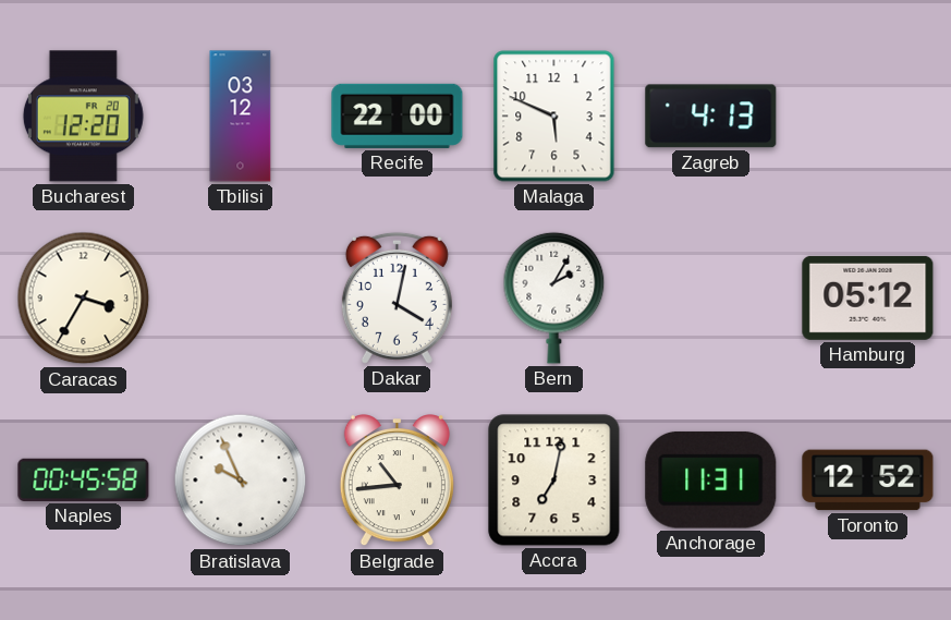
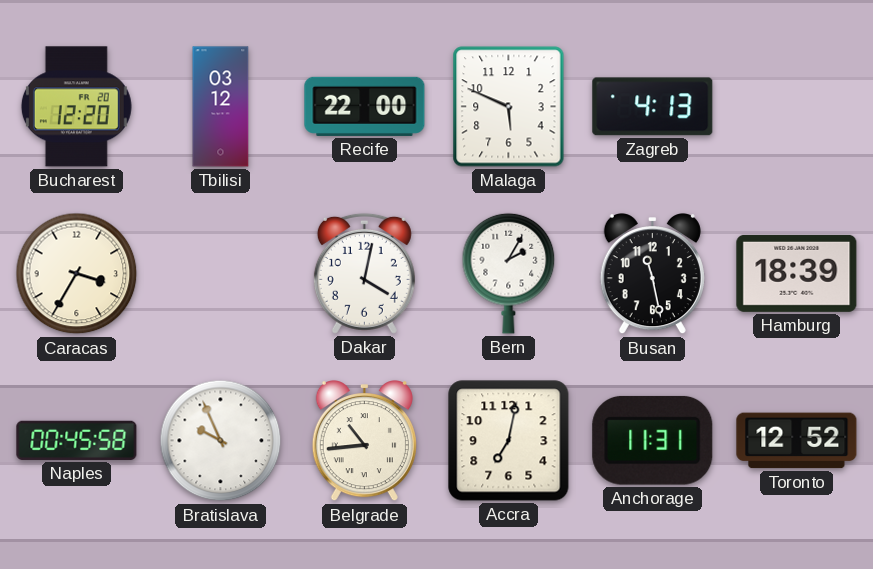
Busan: none -> 11:28 (652, 274)
Hamburg: 05:12 -> 18:39 (797, 273)
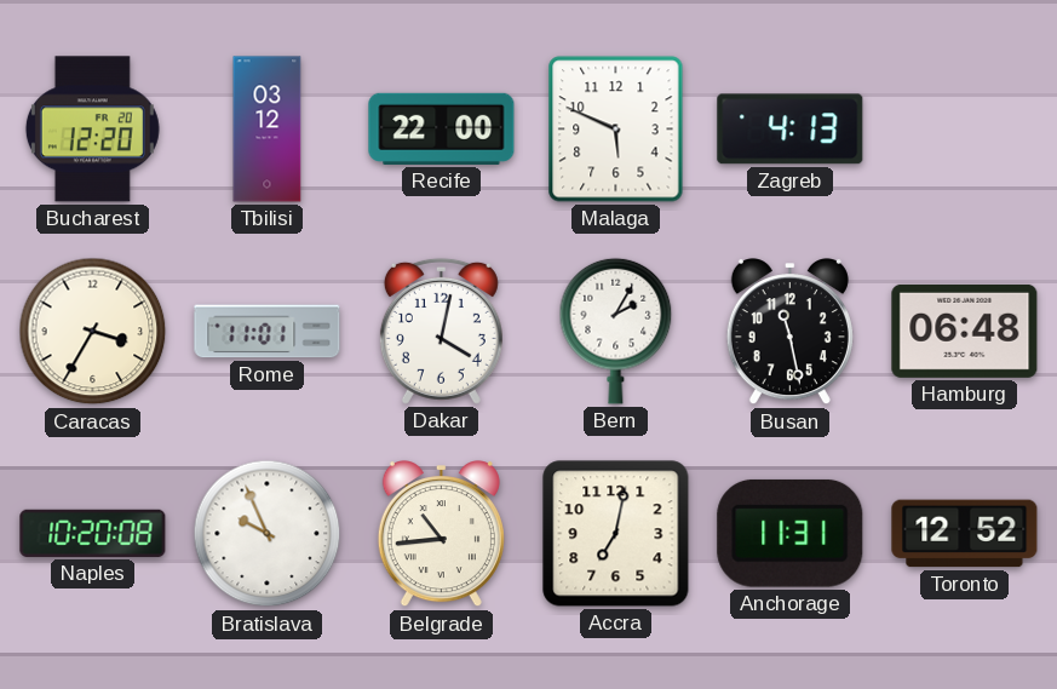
Rome: none -> 11:01 (268, 332)
Hamburg: 18:39 -> 06:48 (965, 331)
Naples: 00:45 -> 10:20 (93, 533)
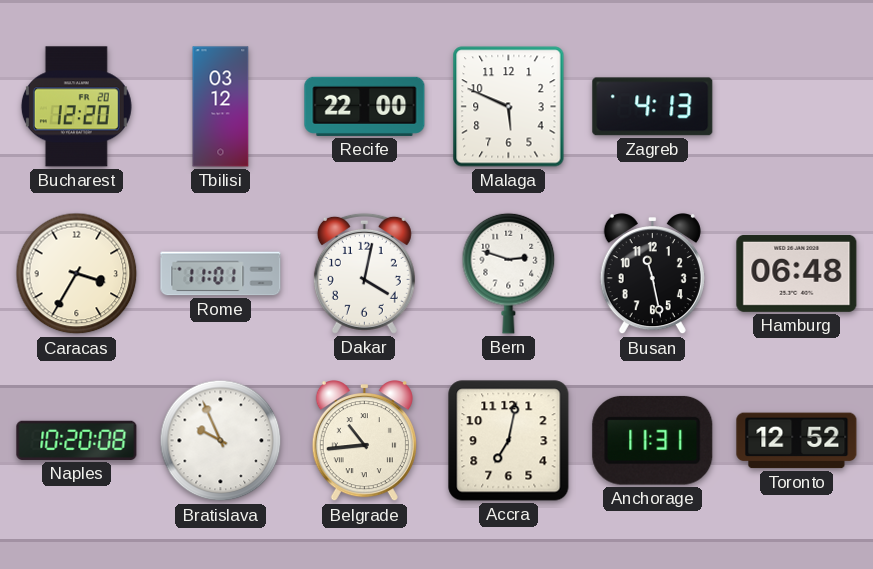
Bern: 2:05 -> 2:48 (509, 273)
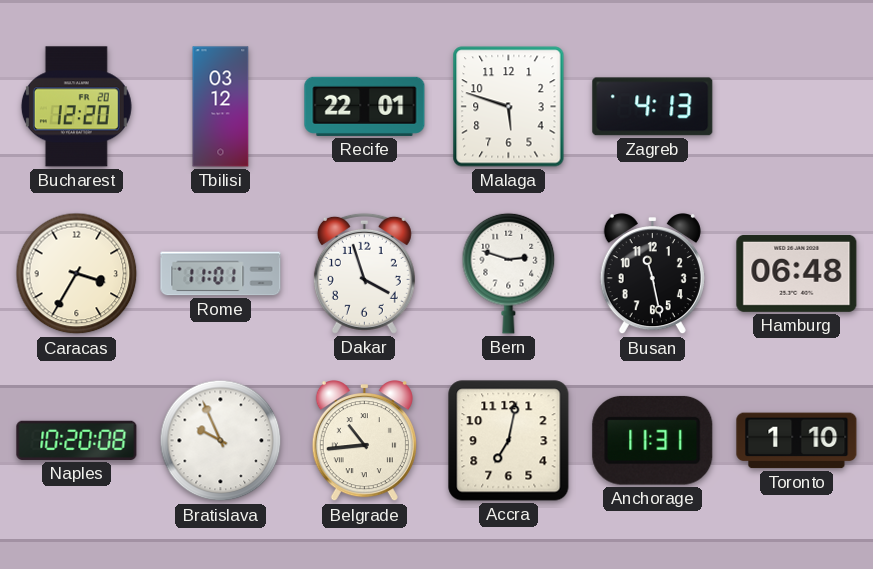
Recife: 22:00 -> 22:01 (365, 106)
Malaga: 5:49 -> 5:48 (509, 107)
Dakar: 4:02 -> 3:57 (364, 273)
Toronto: 12:52 -> 1:10 (797, 441)
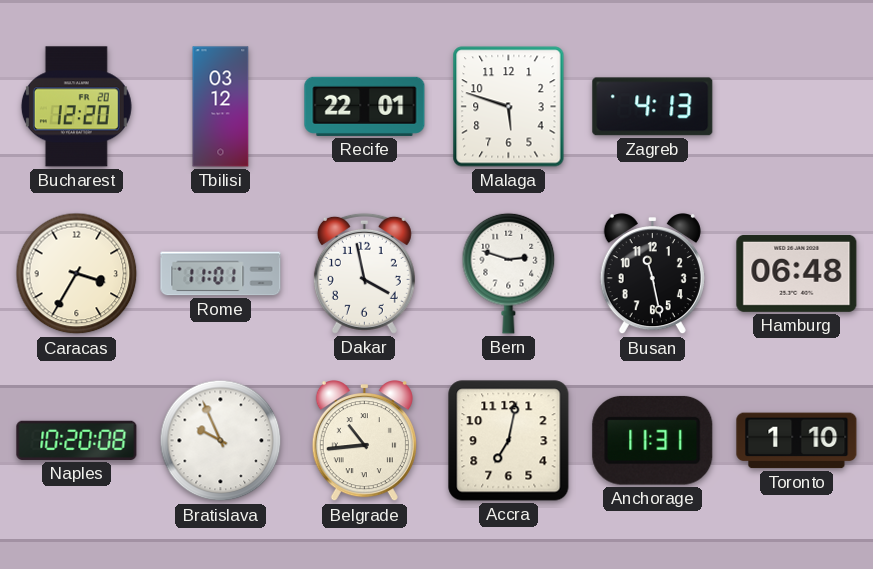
Dakar: 3:57 -> 3:58 (364, 273)
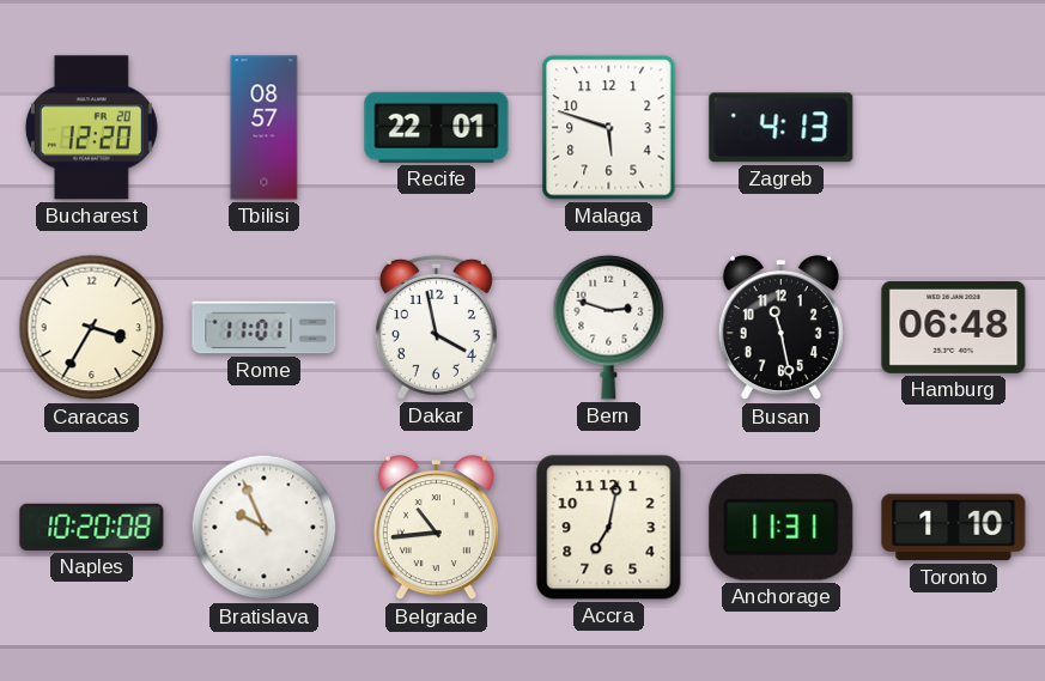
Tbilisi: 03:12 -> 08:57 (265, 128)
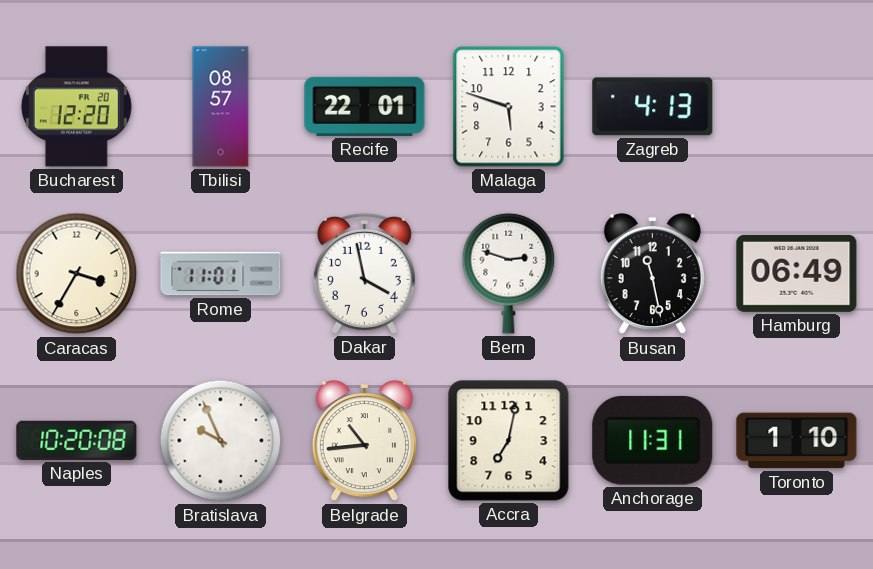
Hamburg: 06:48 -> 06:49 (797, 273)
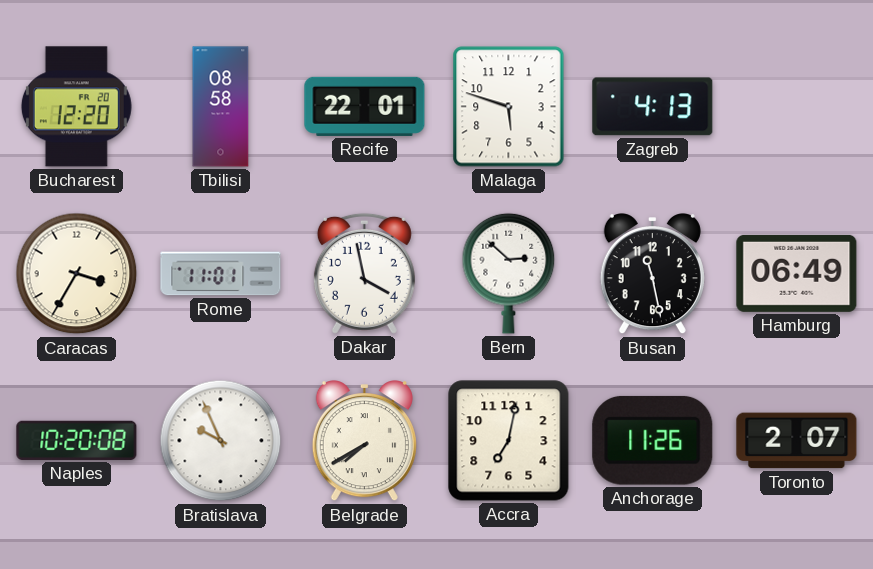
Tbilisi: 08:57 -> 08:58 (221, 107)
Bern: 2:48 -> 2:52 (509, 273)
Belgrade: 10:44 -> 7:40 (364, 441)
Anchorage: 11:31 -> 11:26 (653, 440)
Toronto: 1:10 -> 2:07 (797, 441)
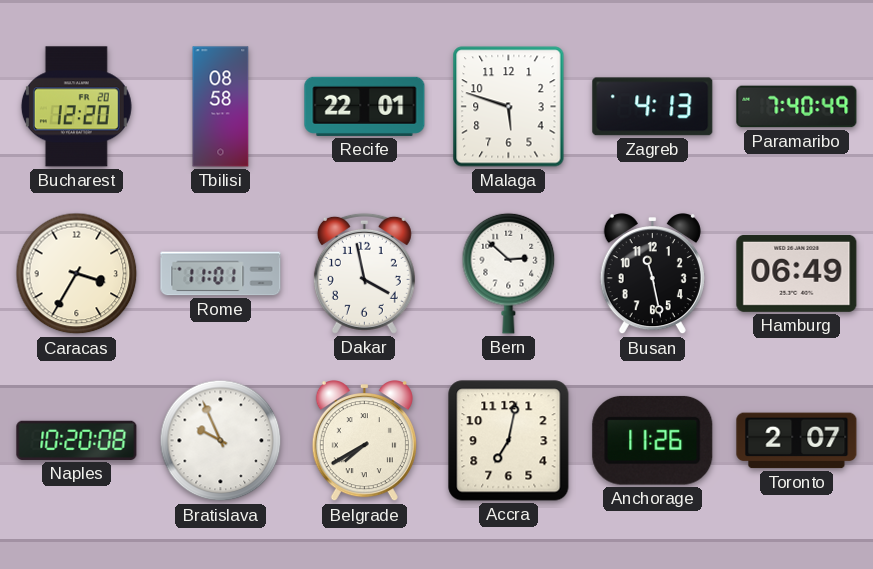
Paramaribo: none -> 7:40 (797, 107)
